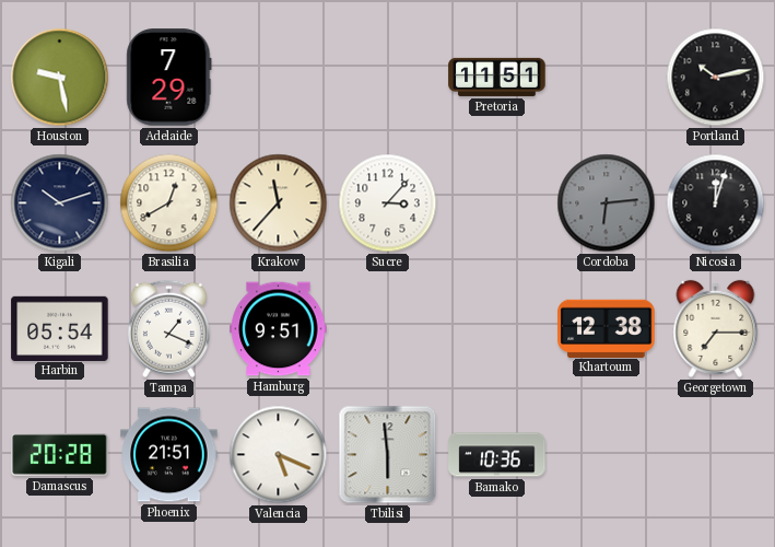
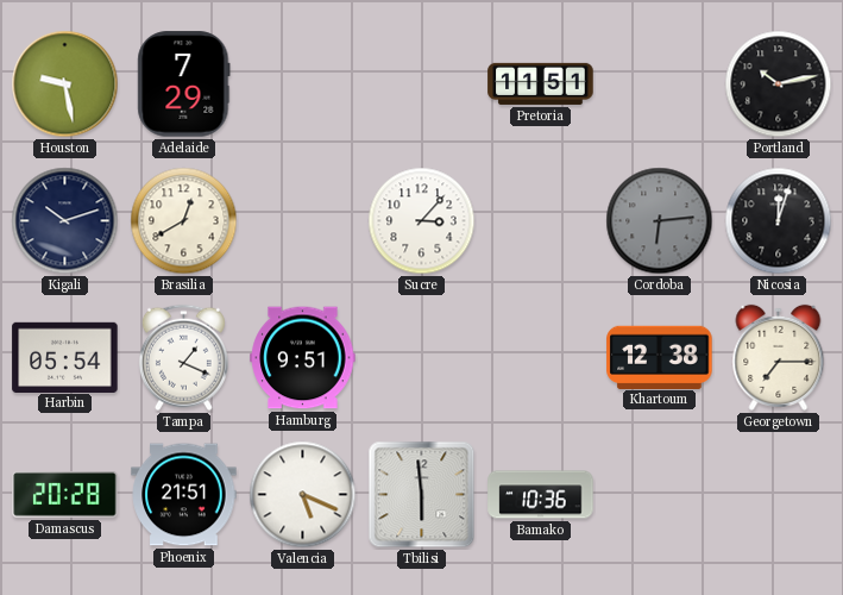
Krakow: 11:37 -> none (279, 203)
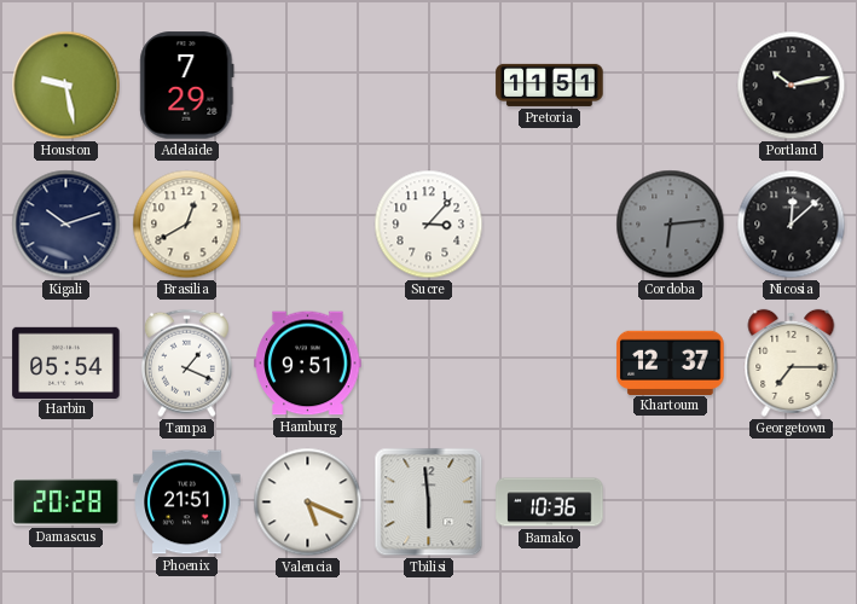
Nicosia: 12:03 -> 12:08 (792, 225)
Khartoum: 12:38 -> 12:37 (671, 362)
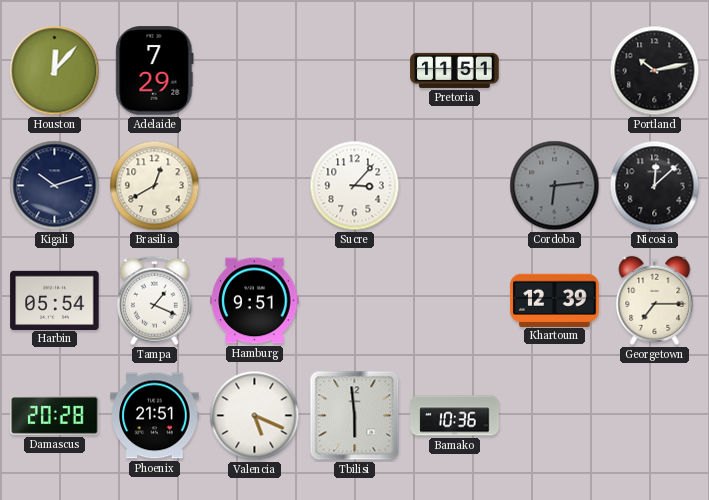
Houston: 9:28 -> 12:07 (55, 71)
Khartoum: 12:37 -> 12:39 (555, 300)
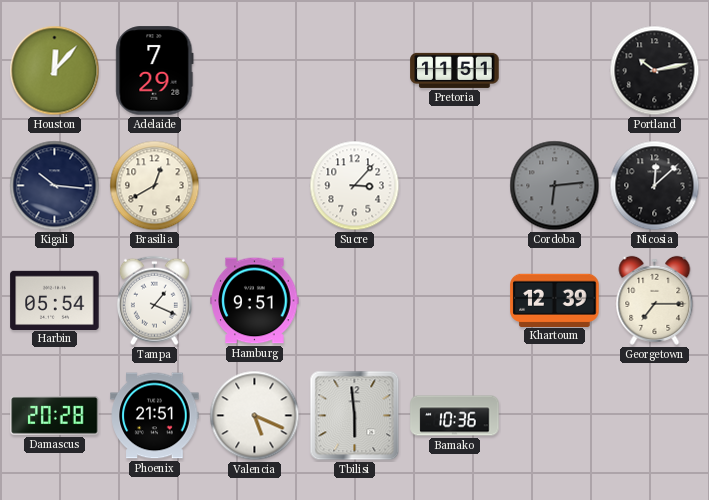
Kigali: 10:12 -> 10:16 (55, 186)
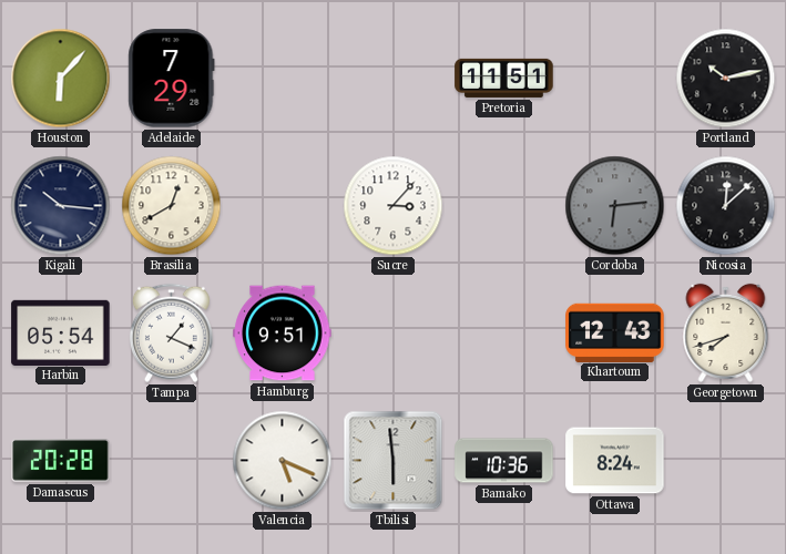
Houston: 12:07 -> 6:07 (61, 79)
Khartoum: 12:39 -> 12:43 (615, 332)
Georgetown: 7:15 -> 7:42 (726, 332)
Phoenix: 21:51 -> none (155, 416)
Ottawa: none -> 8:24 (615, 461)
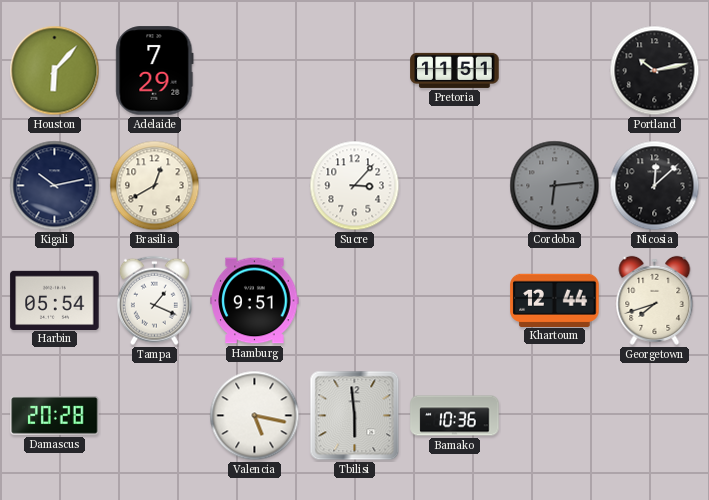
Kigali: 10:16 -> 10:13 (55, 186)
Khartoum: 12:43 -> 12:44 (555, 300)
Valencia: 5:19 -> 5:17 (255, 416)
Ottawa: 8:24 -> none (615, 461)
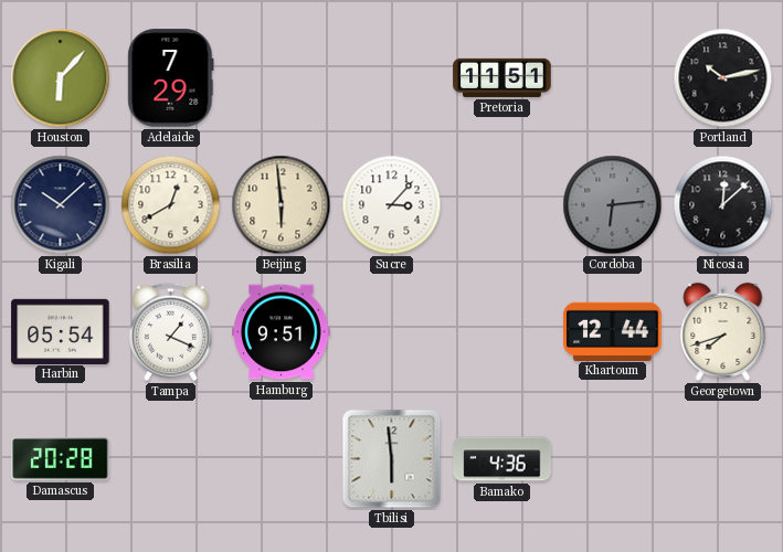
Kigali: 10:13 -> 10:08 (61, 205)
Beijing: none -> 5:59 (282, 205)
Valencia: 5:17 -> none (255, 416)
Bamako: 10:36 -> 4:36 (502, 459)
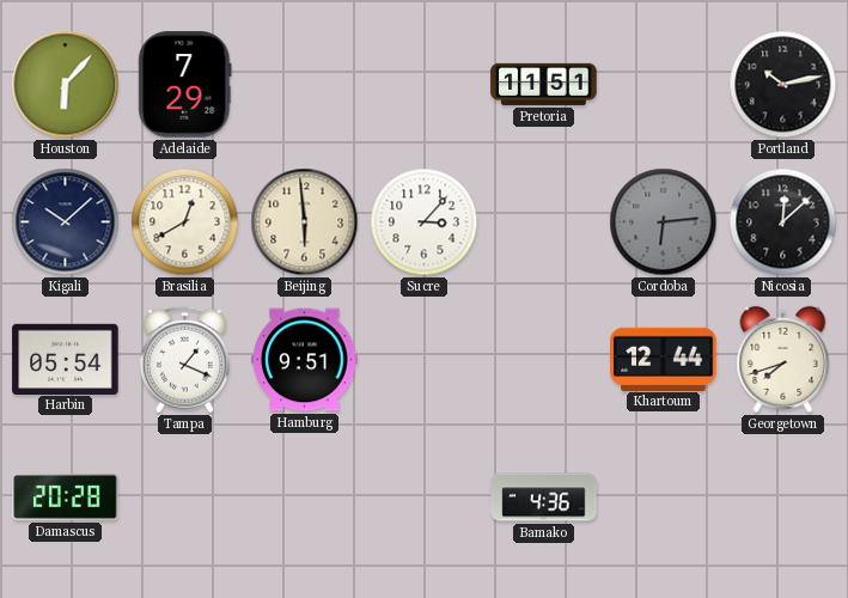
Tbilisi: 5:59 -> none (392, 459)
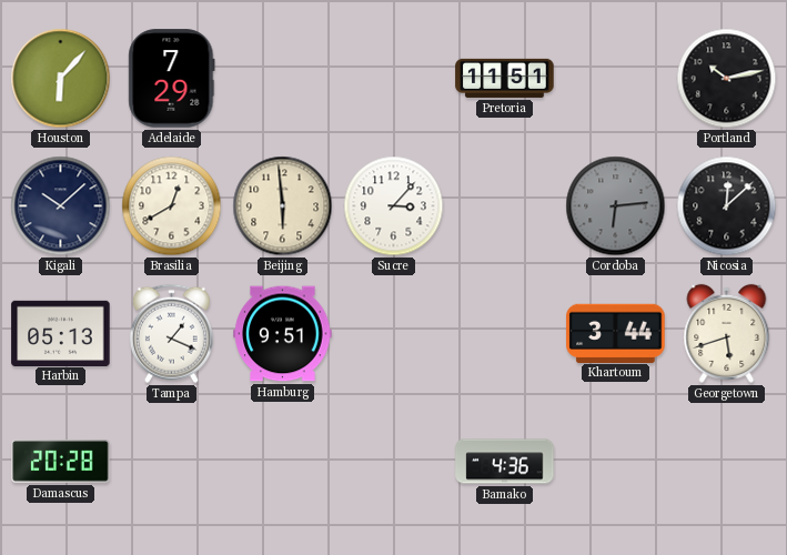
Harbin: 05:54 -> 05:13 (61, 333)
Khartoum: 12:44 -> 3:44 (616, 333)
Georgetown: 7:42 -> 5:42 (727, 333)
